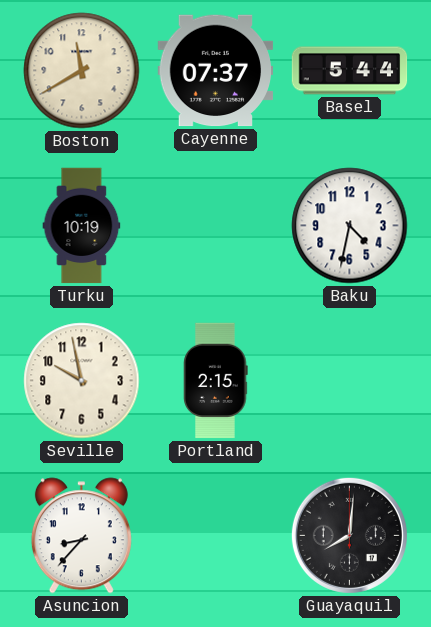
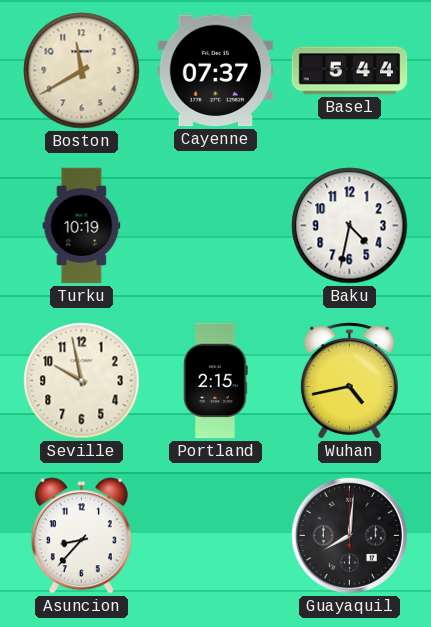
Wuhan: none -> 4:43 (349, 381)
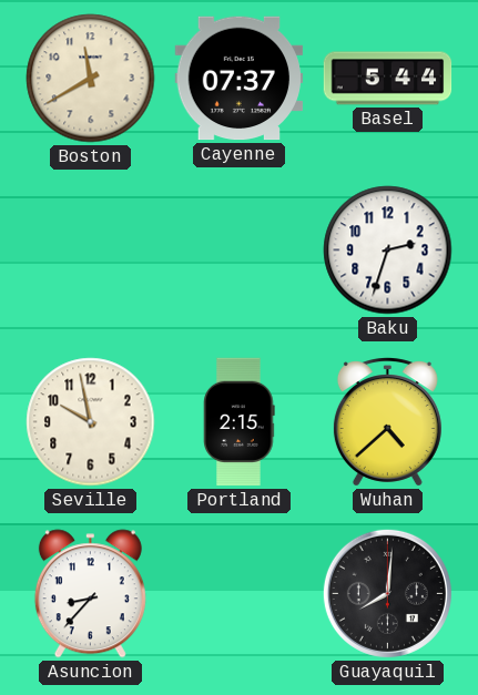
Turku: 10:19 -> none (82, 226)
Baku: 4:32 -> 2:33 (388, 251)
Wuhan: 4:43 -> 4:38 (387, 422)
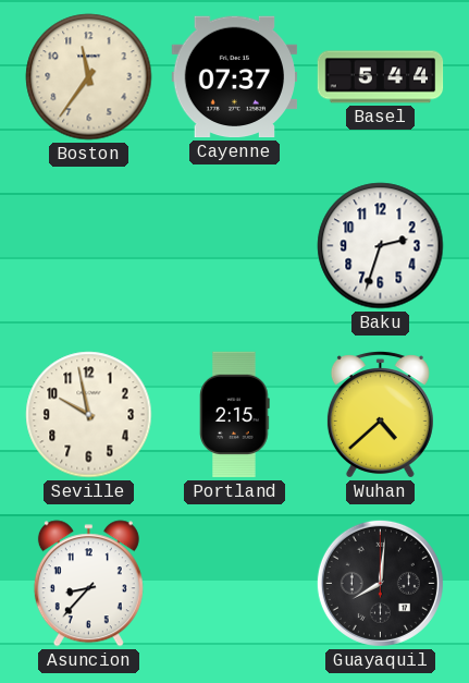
Boston: 11:40 -> 11:36 (89, 77)
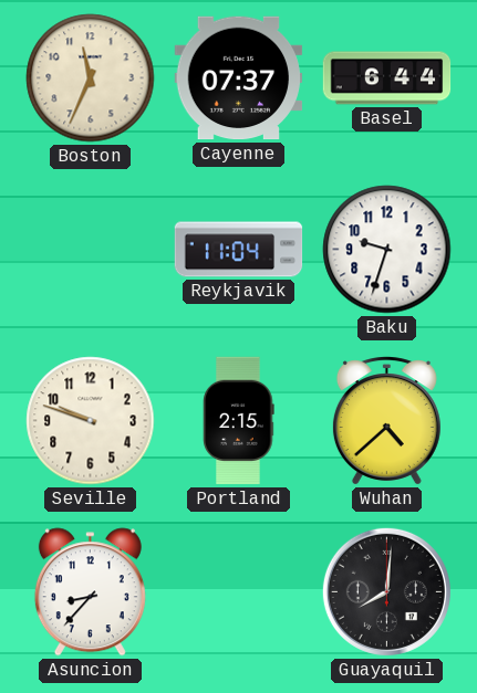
Boston: 11:36 -> 11:34 (91, 78)
Basel: 5:44 -> 6:44 (387, 78)
Reykjavik: none -> 11:04 (239, 250)
Baku: 2:33 -> 9:33 (387, 250)
Seville: 9:58 -> 9:48 (91, 421)
